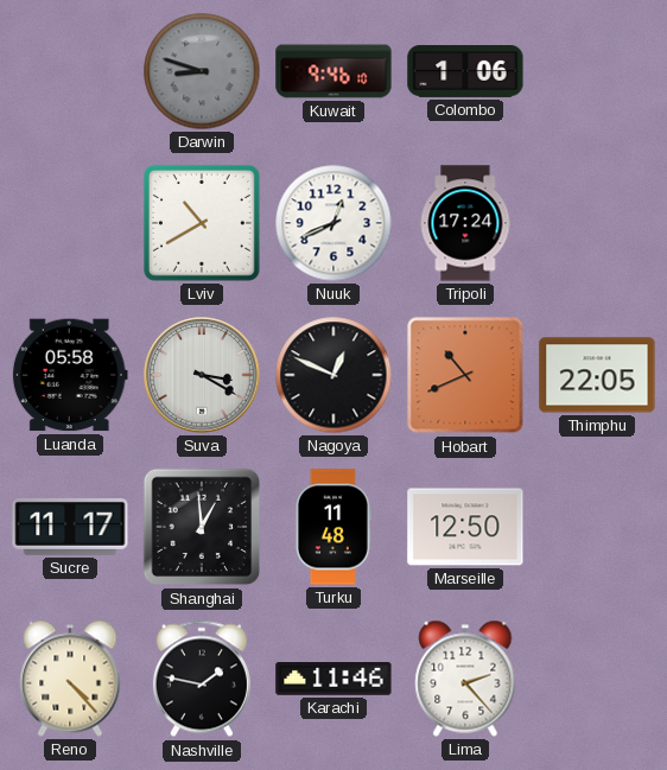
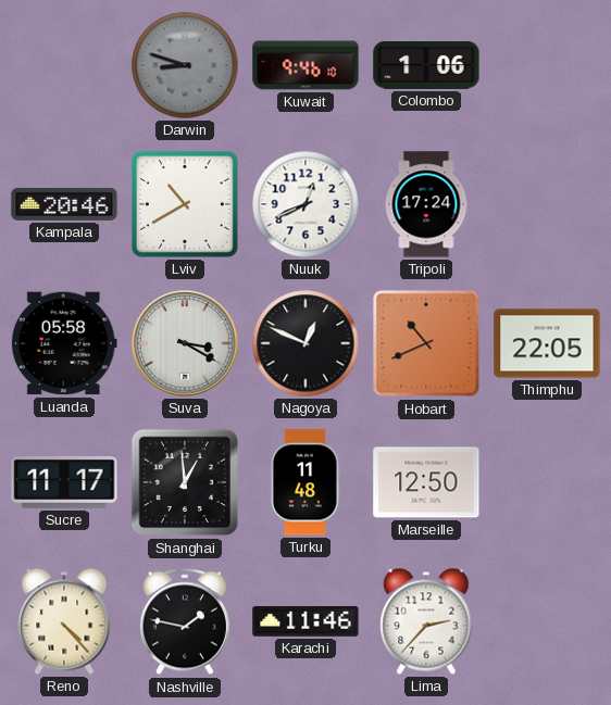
Kampala: none -> 20:46 (64, 204)
Lima: 2:23 -> 2:37 (426, 621)
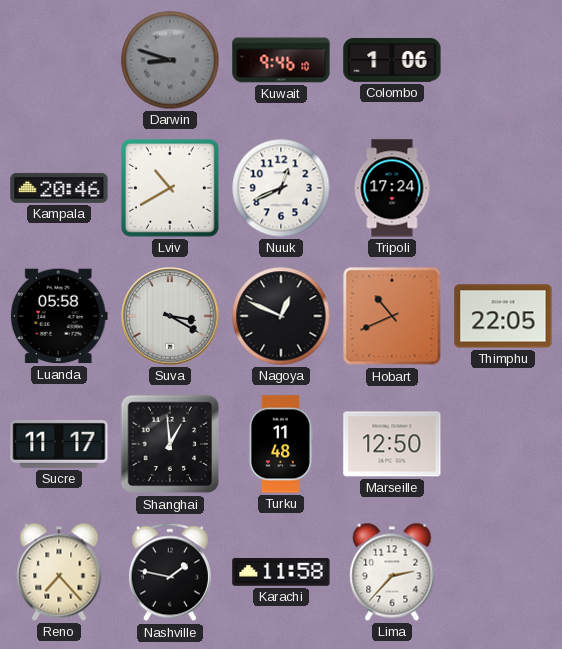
Reno: 4:23 -> 7:23 (59, 572)
Karachi: 11:46 -> 11:58 (281, 573)
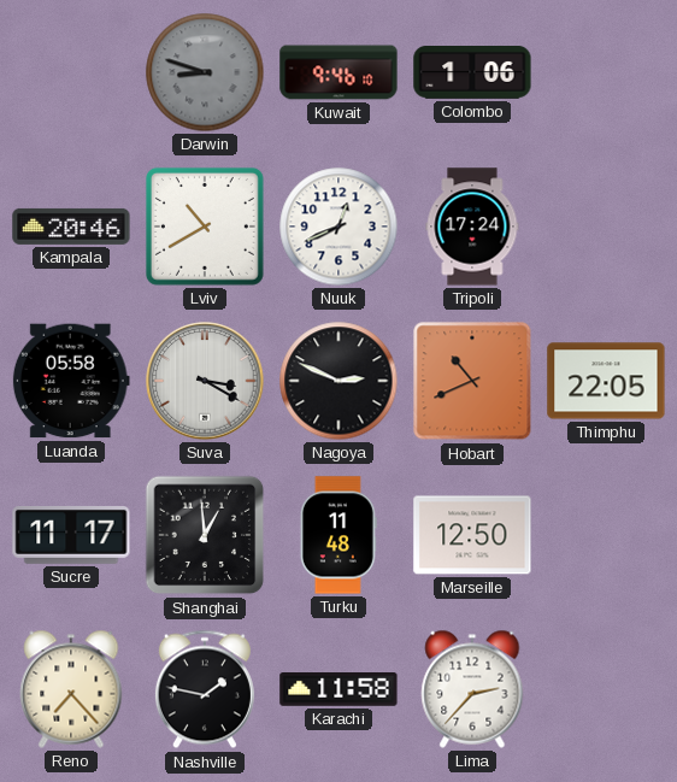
Nagoya: 12:49 -> 2:49 (338, 381)
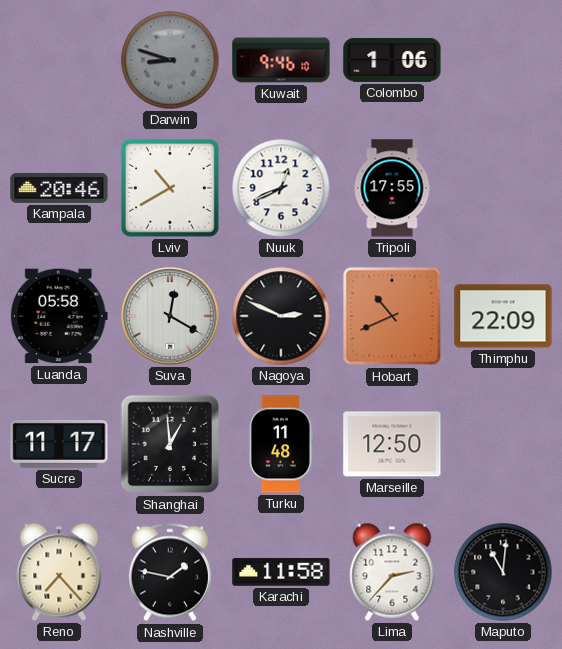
Tripoli: 17:24 -> 17:55 (392, 188)
Suva: 3:20 -> 12:20 (170, 316)
Thimphu: 22:05 -> 22:09 (503, 316)
Maputo: none -> 11:01 (503, 572)
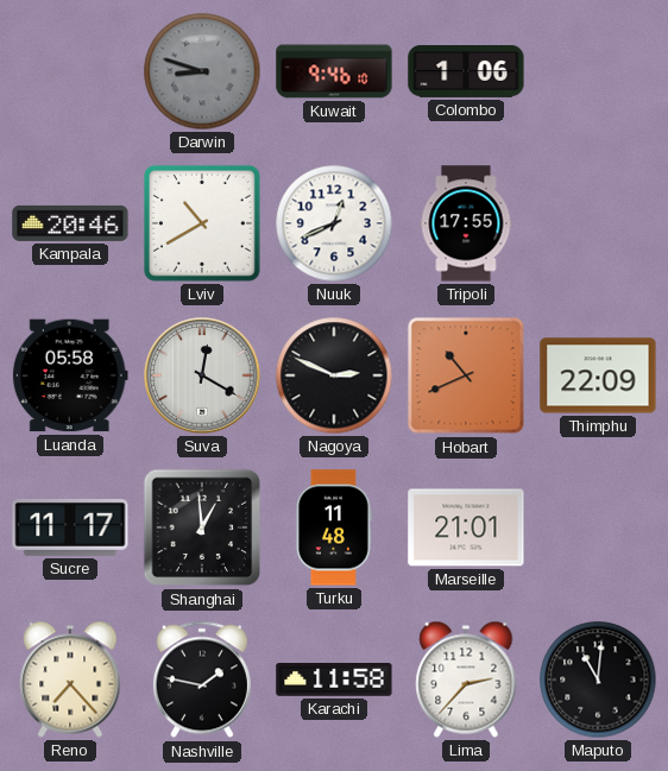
Marseille: 12:50 -> 21:01 (466, 527)
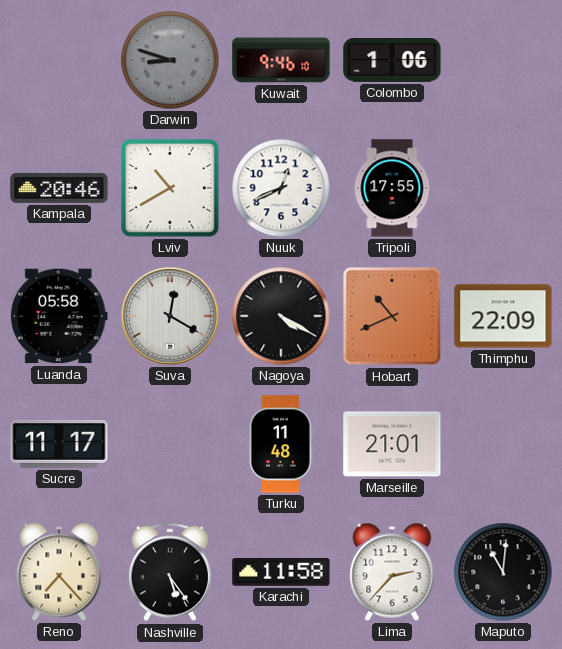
Nagoya: 2:49 -> 4:20 (281, 316)
Shanghai: 12:59 -> none (202, 527)
Nashville: 1:47 -> 5:24 (170, 572)
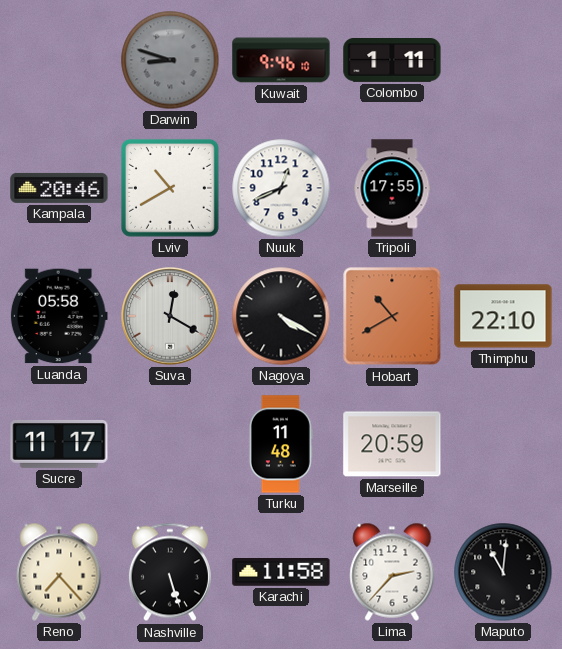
Colombo: 1:06 -> 1:11 (392, 61)
Hobart: 10:41 -> 10:40 (392, 316)
Thimphu: 22:09 -> 22:10 (503, 316)
Marseille: 21:01 -> 20:59 (392, 444)
Nashville: 5:24 -> 5:27 (170, 572)
